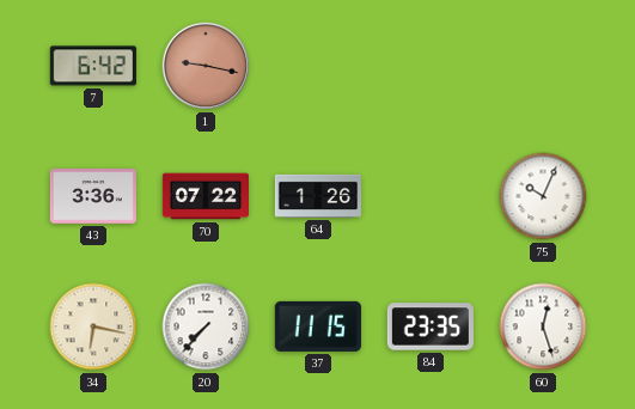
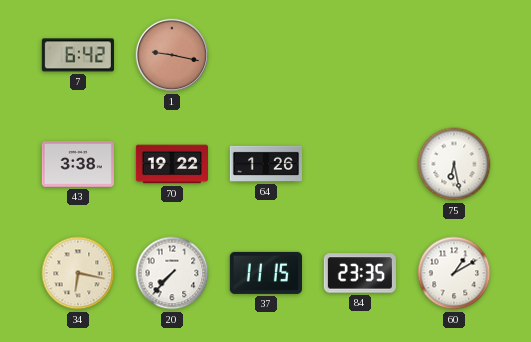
43: 3:36 -> 3:38 (78, 165)
70: 07:22 -> 19:22 (171, 164)
75: 10:04 -> 6:28 (454, 164)
60: 12:27 -> 1:10 (454, 273)
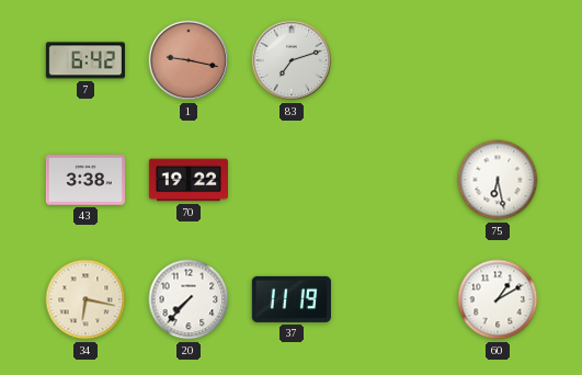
83: none -> 7:12 (292, 60)
64: 1:26 -> none (265, 164)
37: 11:15 -> 11:19 (292, 299)
84: 23:35 -> none (360, 273)
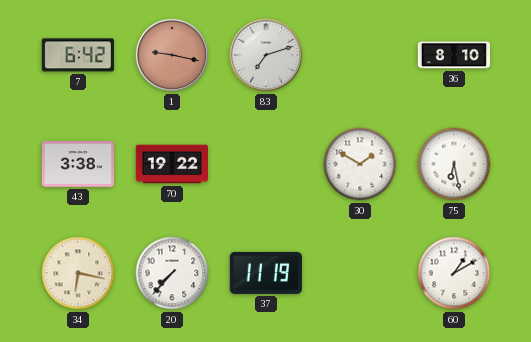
36: none -> 8:10 (454, 55)
30: none -> 1:50 (360, 164)
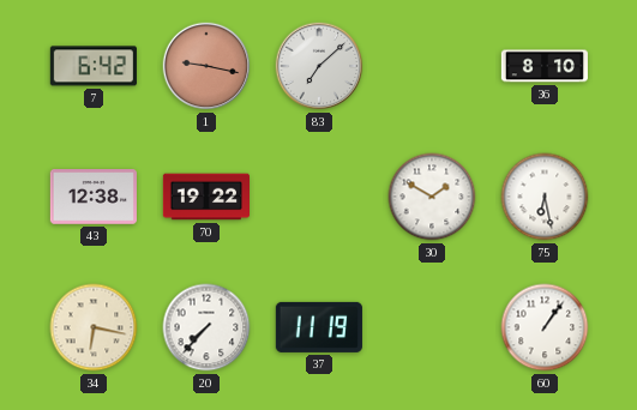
83: 7:12 -> 7:08 (319, 66)
43: 3:38 -> 12:38 (94, 198)
60: 1:10 -> 1:06 (545, 327)
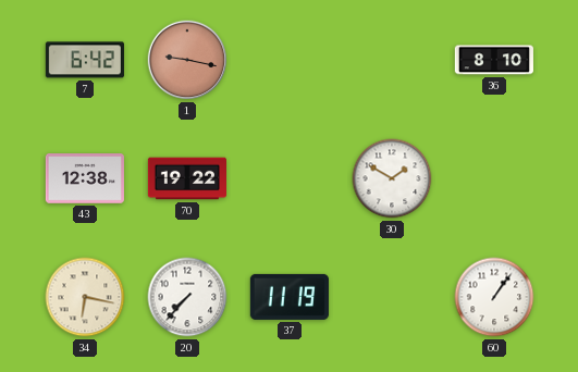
83: 7:08 -> none (319, 66)
75: 6:28 -> none (545, 197)
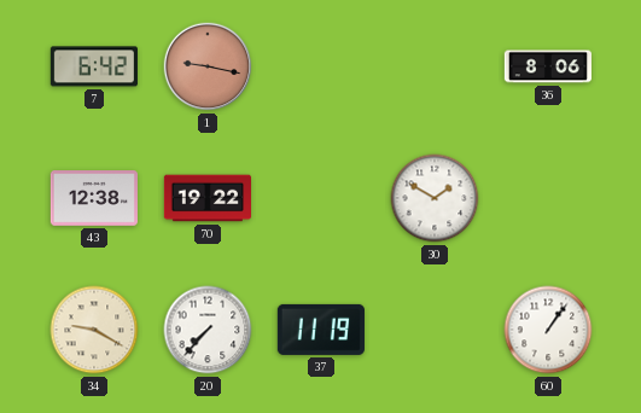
36: 8:10 -> 8:06 (548, 66)
34: 6:17 -> 9:20 (94, 330)
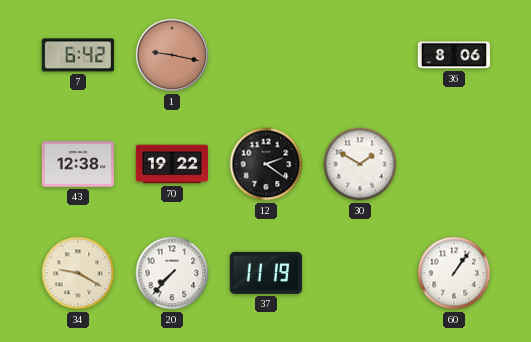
12: none -> 2:21 (266, 164)
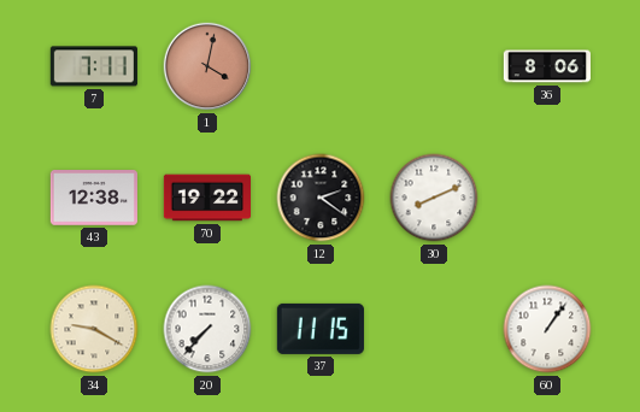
7: 6:42 -> 7:11 (94, 66)
1: 9:17 -> 4:02 (207, 66)
30: 1:50 -> 8:11 (434, 198)
37: 11:19 -> 11:15 (321, 329)
